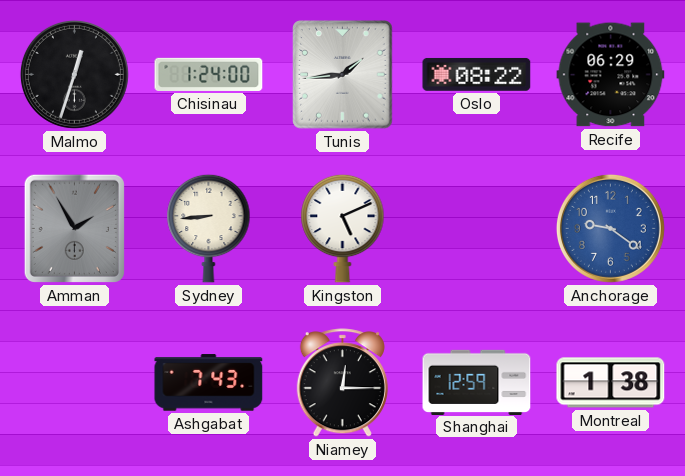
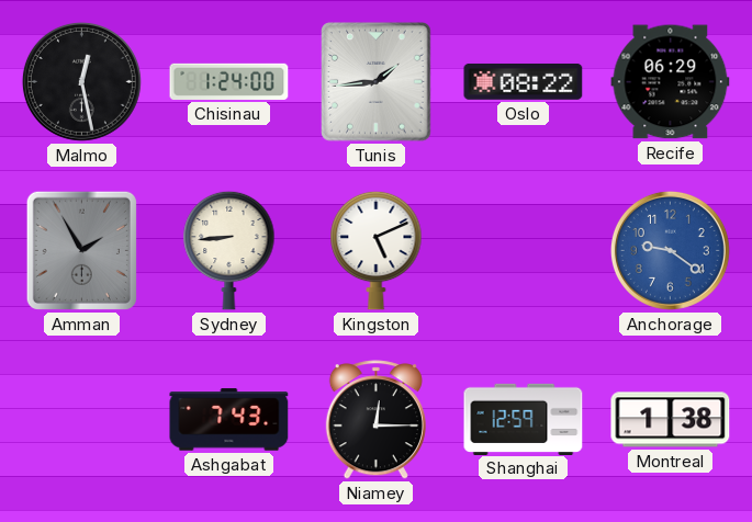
Malmo: 12:33 -> 12:28 (81, 81)
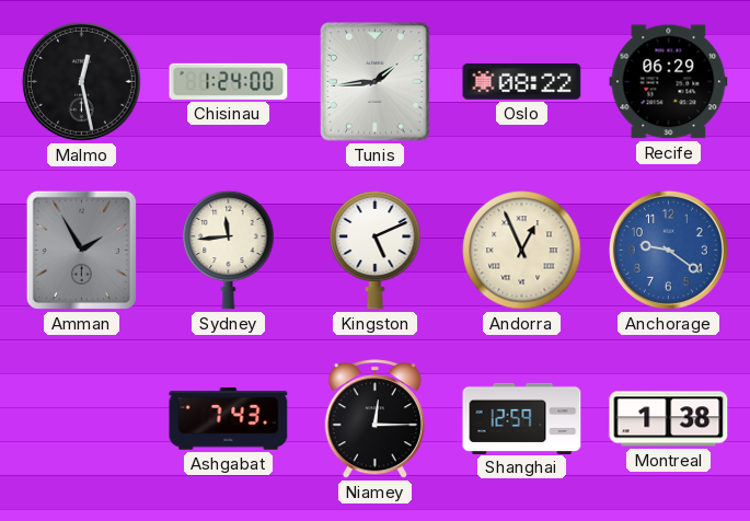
Sydney: 8:44 -> 11:44 (229, 250)
Andorra: none -> 12:56 (522, 251)
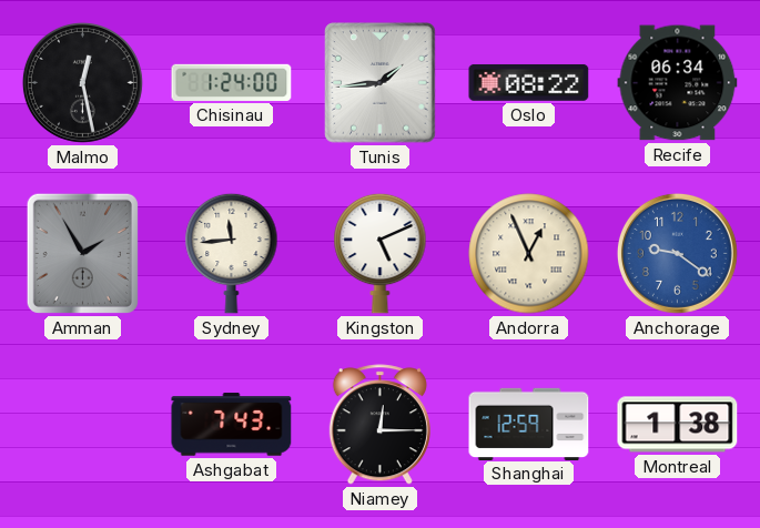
Recife: 06:29 -> 06:34 (678, 83)
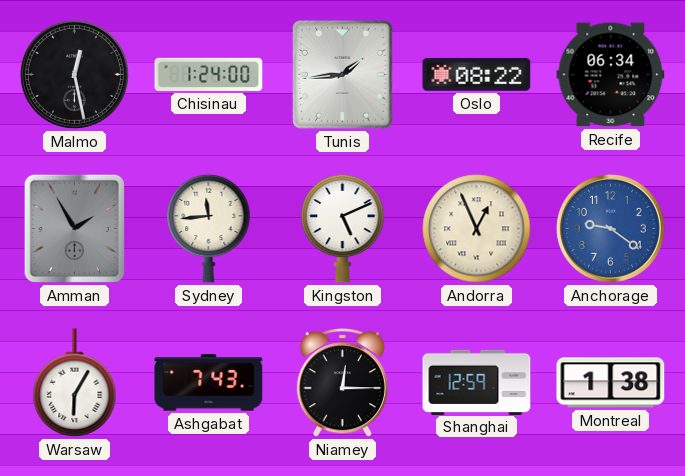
Warsaw: none -> 6:05 (75, 383)
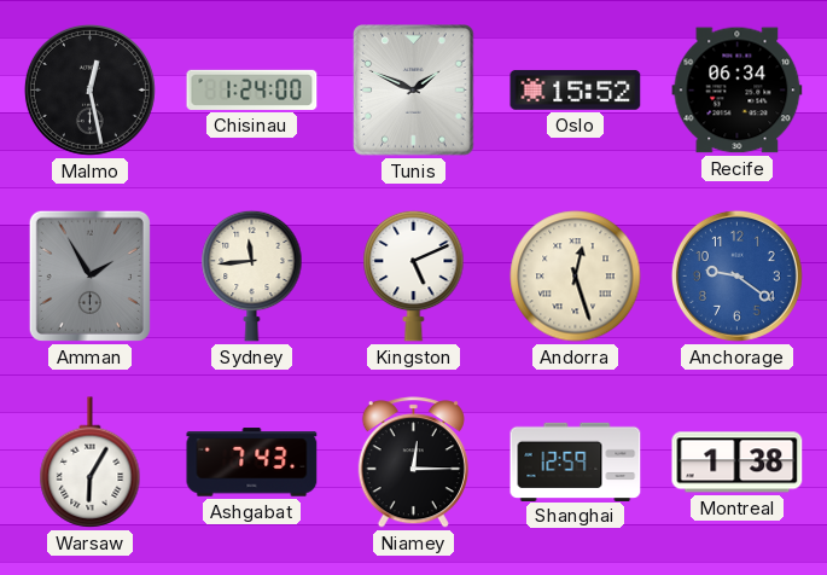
Tunis: 1:44 -> 1:49 (414, 91)
Oslo: 08:22 -> 15:52 (576, 89)
Andorra: 12:56 -> 12:27 (576, 277)
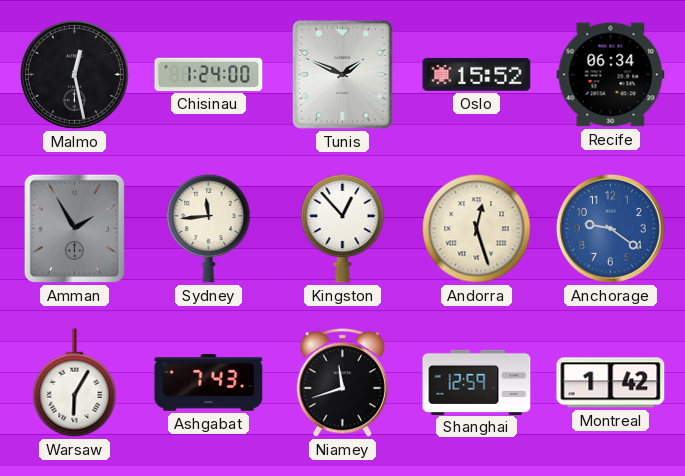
Kingston: 5:11 -> 12:53 (343, 228)
Niamey: 12:15 -> 11:42 (342, 383)
Montreal: 1:38 -> 1:42 (611, 383)
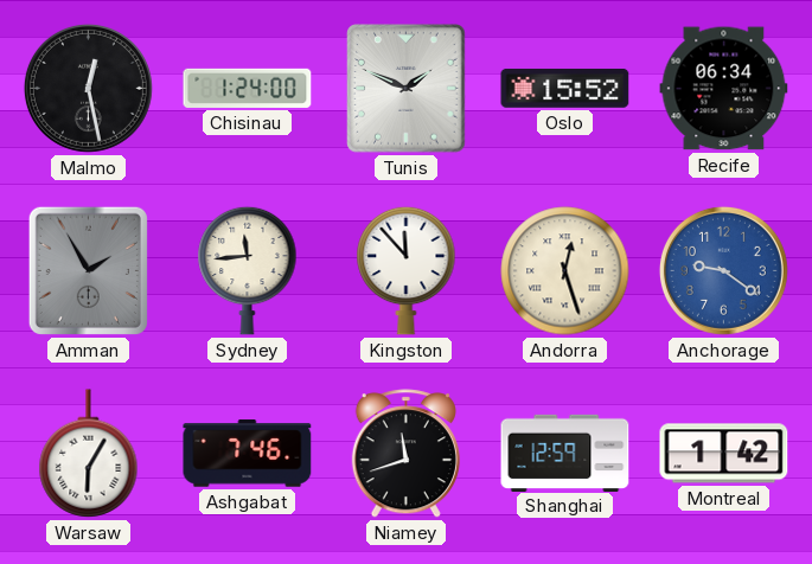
Kingston: 12:53 -> 11:53 (407, 270)
Ashgabat: 7:43 -> 7:46 (248, 454)
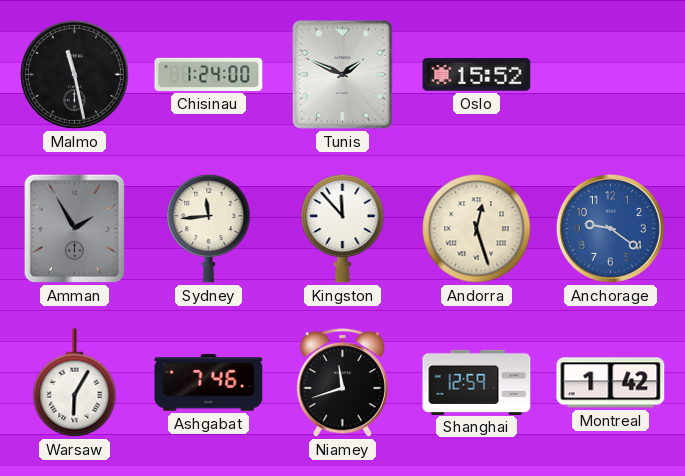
Malmo: 12:28 -> 11:28 (74, 74)
Recife: 06:34 -> none (724, 89)
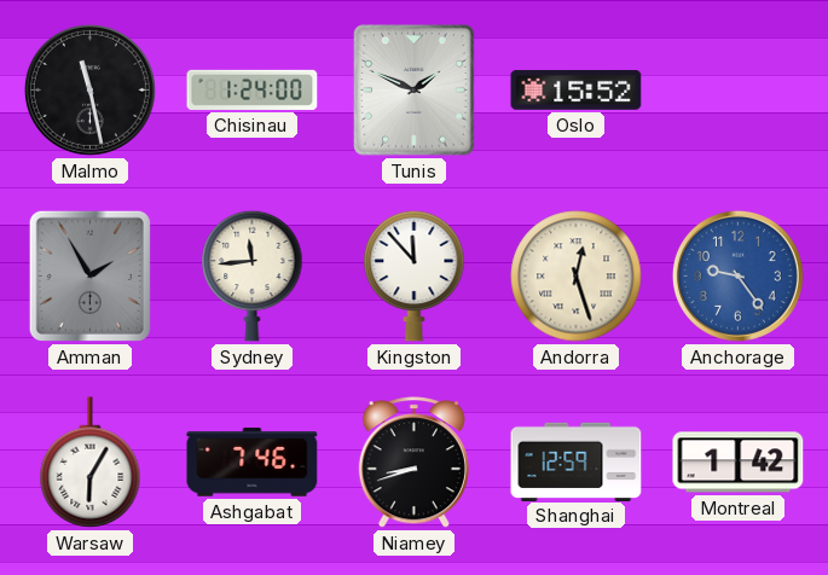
Anchorage: 9:21 -> 9:24 (737, 275)
Niamey: 11:42 -> 8:42 (413, 463)
